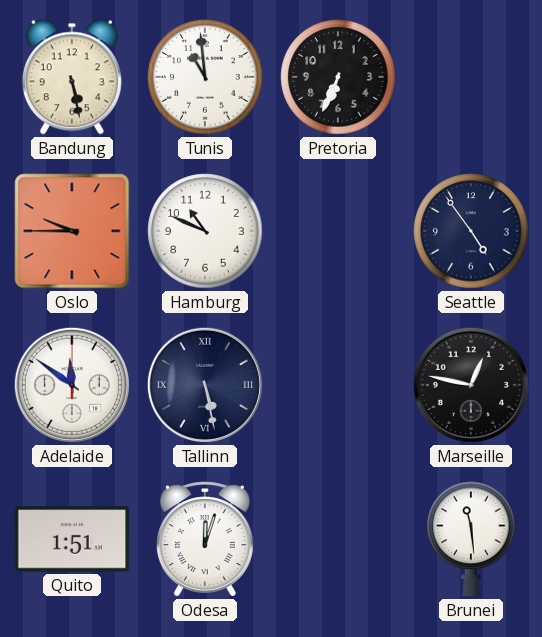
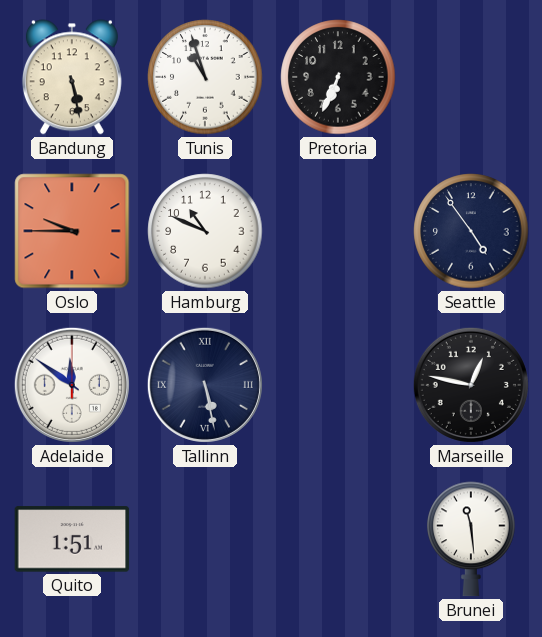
Tunis: 10:59 -> 10:57 (205, 77)
Odesa: 12:03 -> none (205, 539)
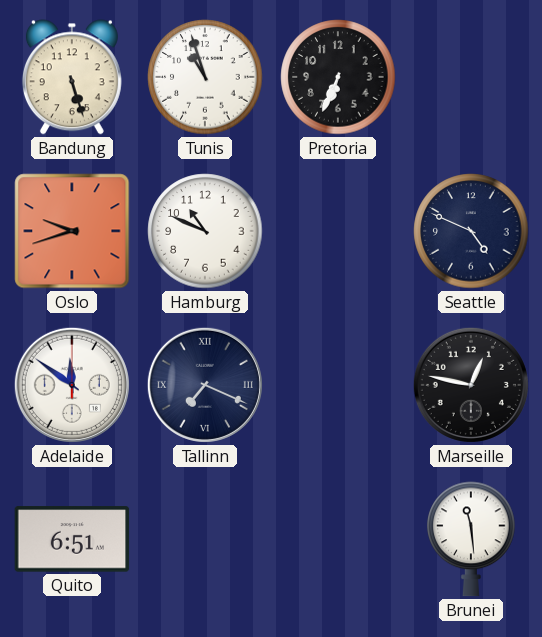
Bandung: 5:28 -> 5:27 (72, 77)
Oslo: 9:45 -> 9:42 (72, 231)
Seattle: 4:54 -> 4:49 (471, 231)
Tallinn: 5:28 -> 7:19 (205, 385)
Quito: 1:51 -> 6:51 (72, 539)
